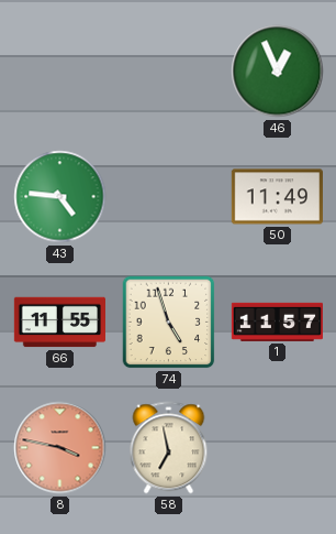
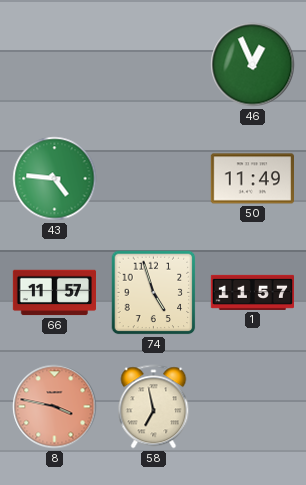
66: 11:55 -> 11:57 (54, 293)
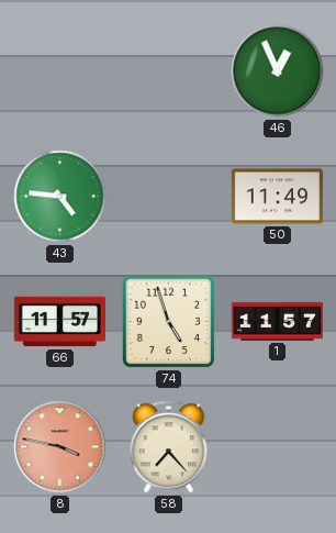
58: 6:58 -> 7:23 (169, 447)
